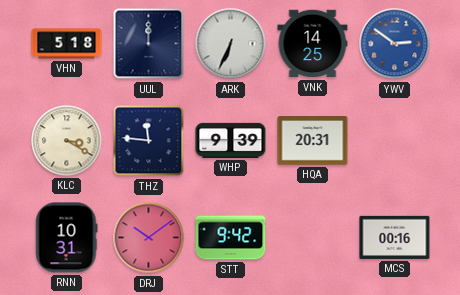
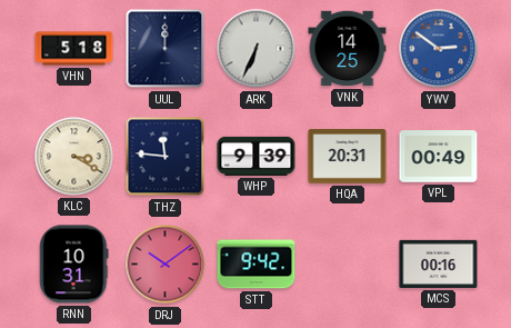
VPL: none -> 00:49 (439, 157)
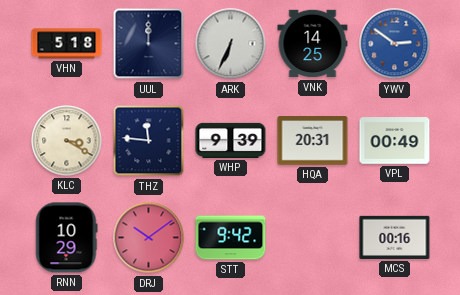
RNN: 10:31 -> 10:29 (67, 238)
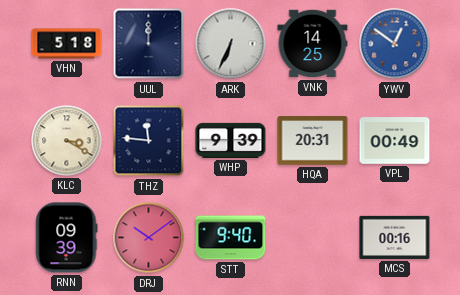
YWV: 2:51 -> 12:51 (395, 44)
RNN: 10:29 -> 09:39 (67, 238)
STT: 9:42 -> 9:40 (231, 238)
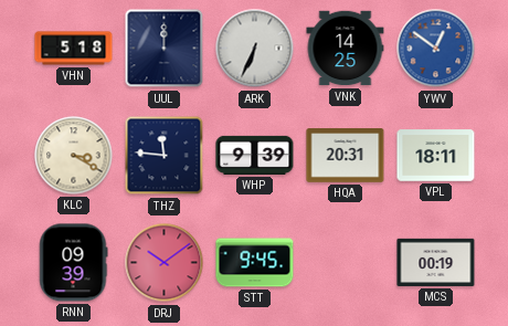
VPL: 00:49 -> 18:11 (436, 156)
STT: 9:40 -> 9:45 (255, 263)
MCS: 00:16 -> 00:19 (436, 262)
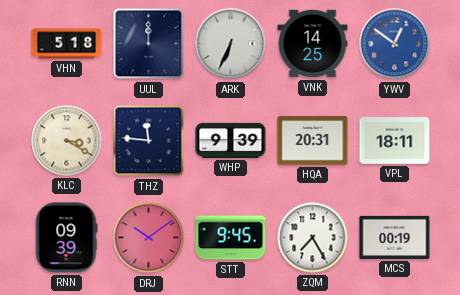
ZQM: none -> 7:25 (313, 238)
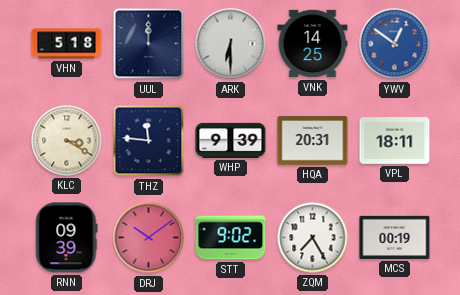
ARK: 6:34 -> 6:30 (231, 44)
STT: 9:45 -> 9:02 (231, 238)
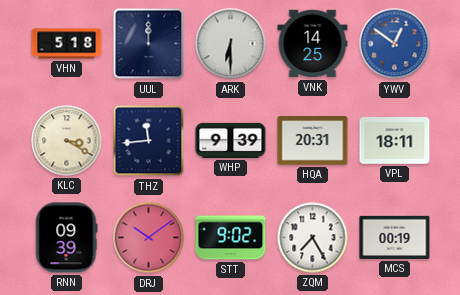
THZ: 11:46 -> 11:44 (149, 141)
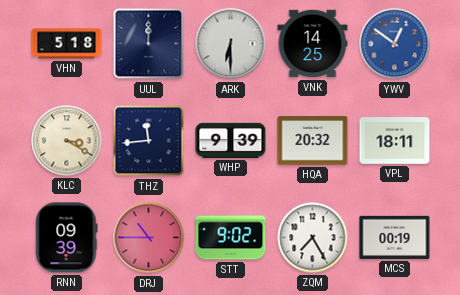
HQA: 20:31 -> 20:32 (313, 141)
DRJ: 10:09 -> 10:45 (149, 238)
